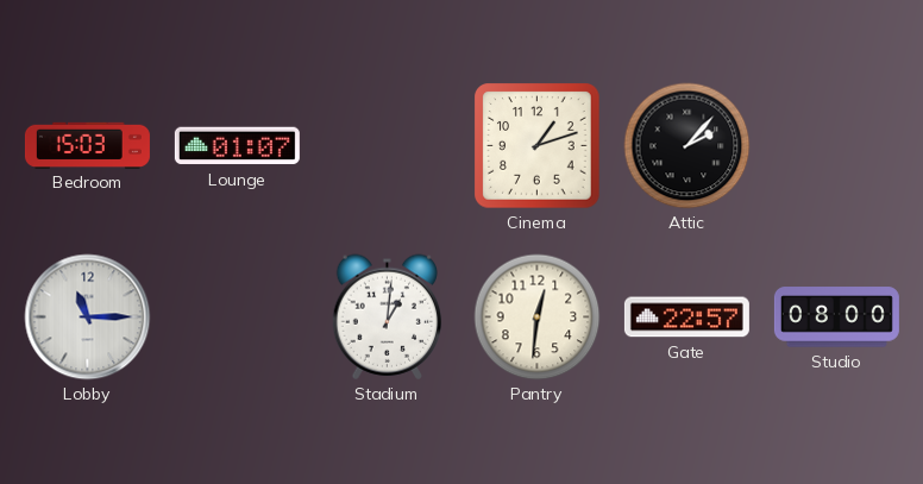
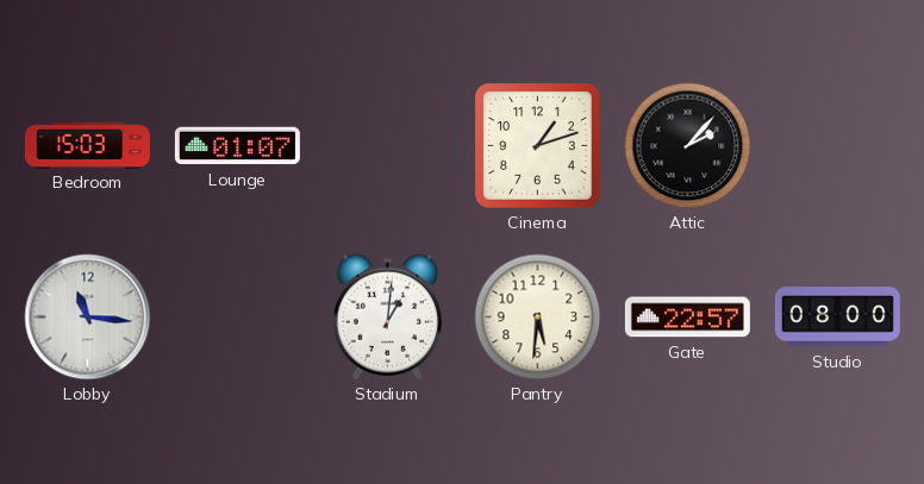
Lobby: 11:15 -> 11:16 (88, 318)
Pantry: 12:31 -> 5:31 (538, 318)
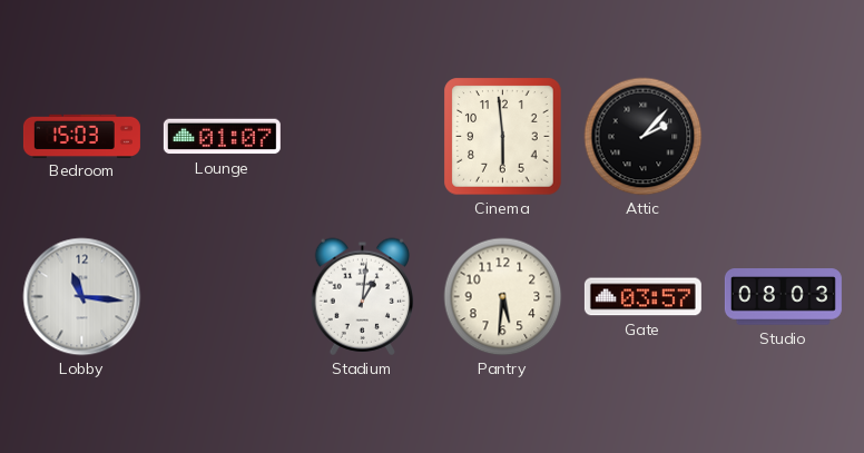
Cinema: 1:12 -> 5:59 (503, 137)
Gate: 22:57 -> 03:57 (642, 297)
Studio: 08:00 -> 08:03 (783, 297)
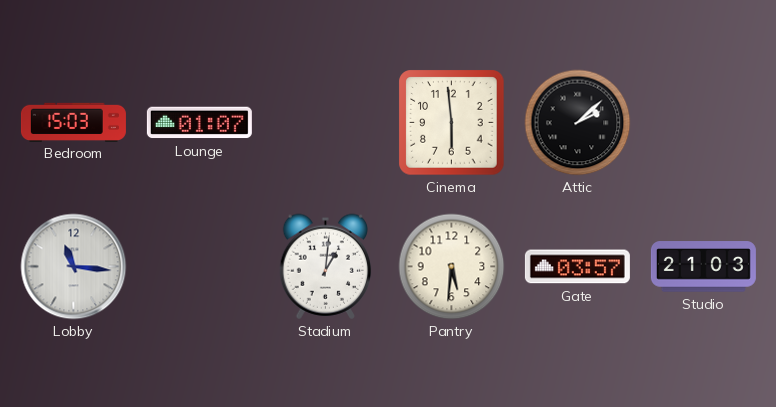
Attic: 2:07 -> 2:08 (578, 123)
Studio: 08:03 -> 21:03 (703, 267)
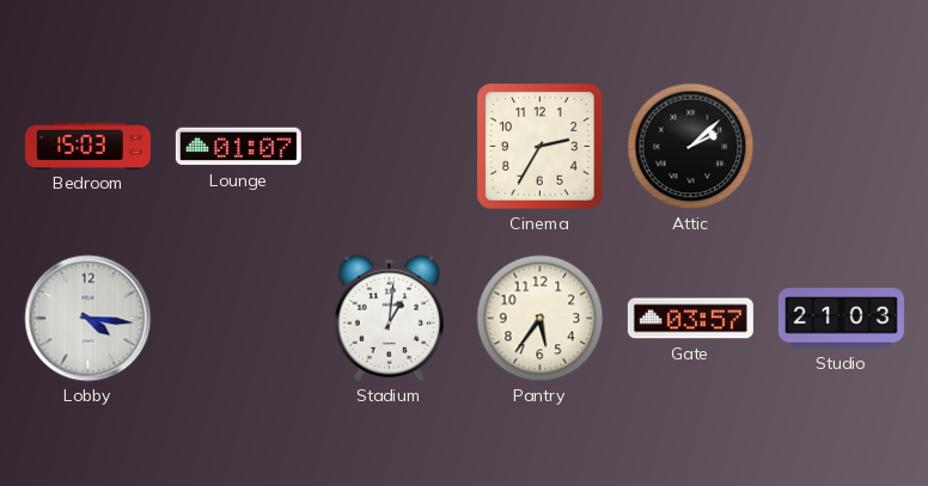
Cinema: 5:59 -> 2:35 (541, 147)
Lobby: 11:16 -> 4:16 (88, 319)
Pantry: 5:31 -> 5:36 (541, 319)
